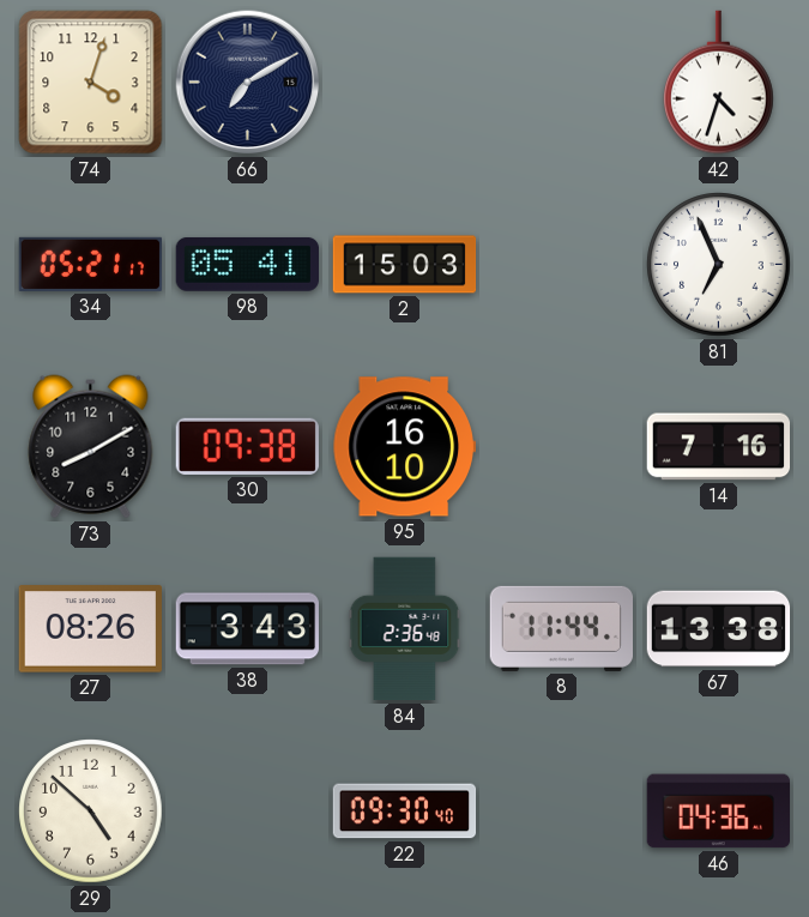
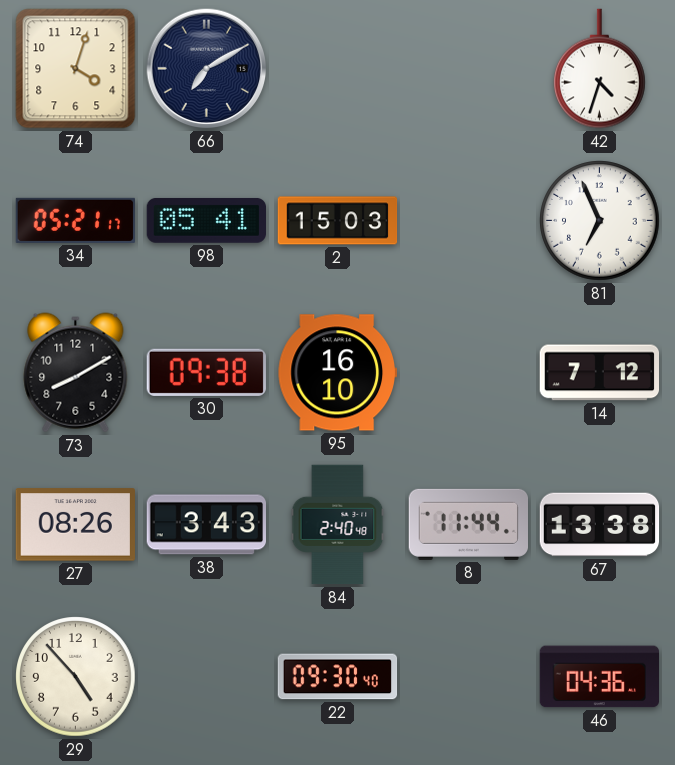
14: 7:16 -> 7:12 (599, 373)
84: 2:36 -> 2:40 (338, 525)
29: 4:52 -> 4:53 (76, 677)
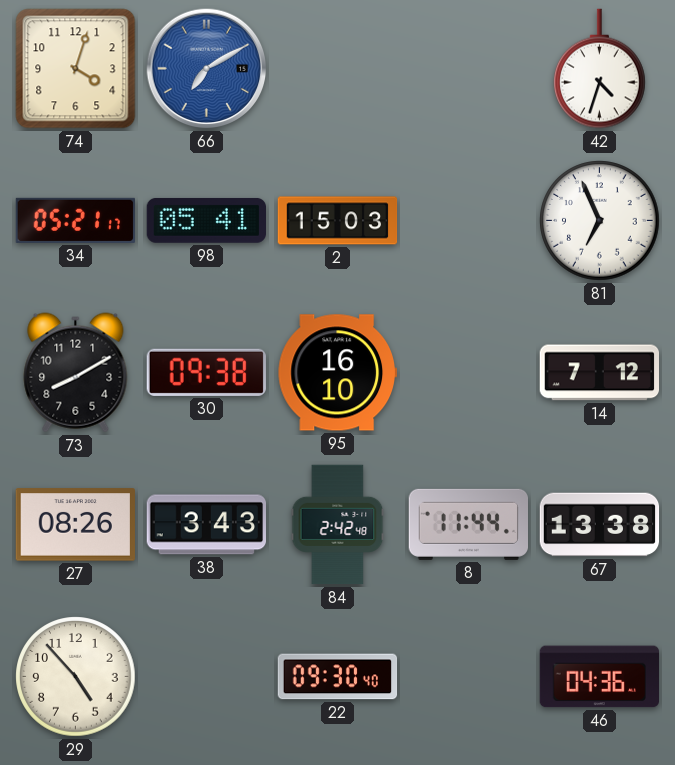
66 dial: navy -> blue (207, 69)
84: 2:40 -> 2:42 (338, 525)
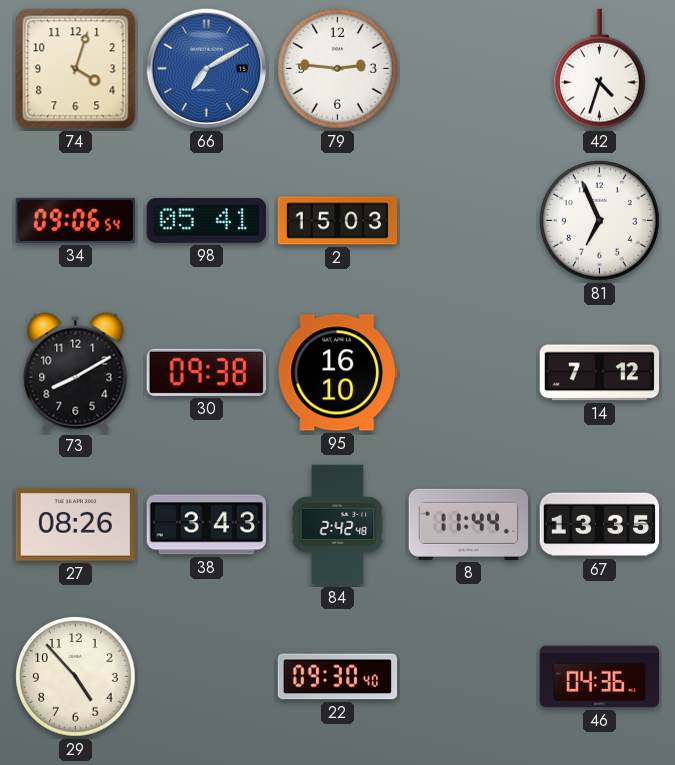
79: none -> 2:46 (338, 69)
34: 05:21 -> 09:06 (76, 220)
67: 13:38 -> 13:35 (600, 525)
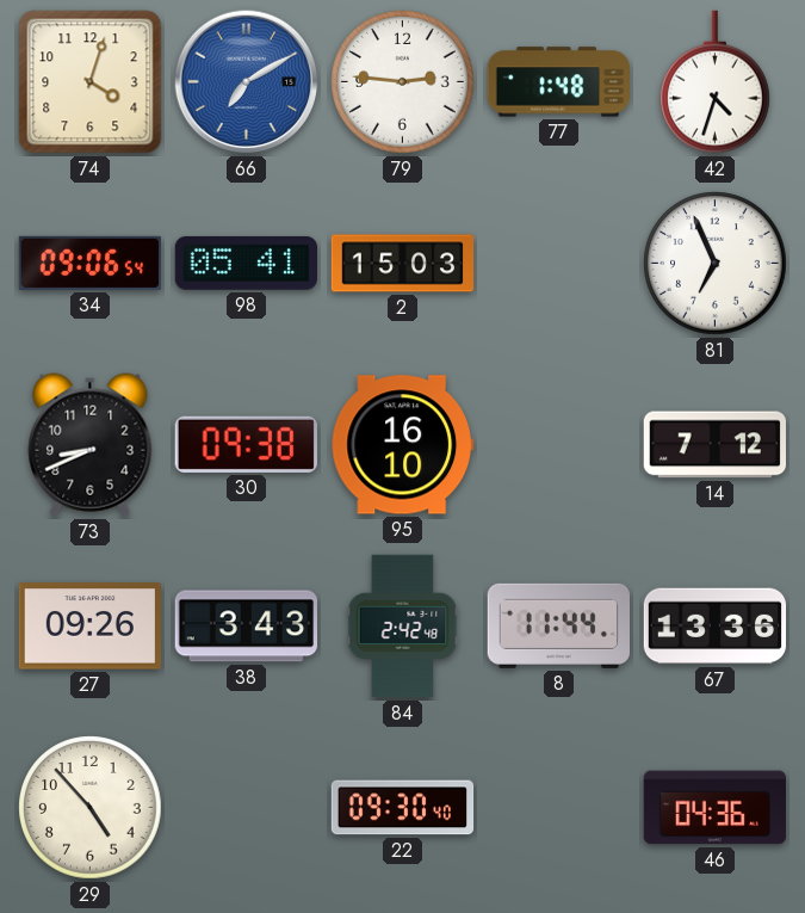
77: none -> 1:48 (558, 82)
73: 8:10 -> 8:41 (91, 445)
27: 08:26 -> 09:26 (89, 627)
67: 13:35 -> 13:36 (716, 627)
